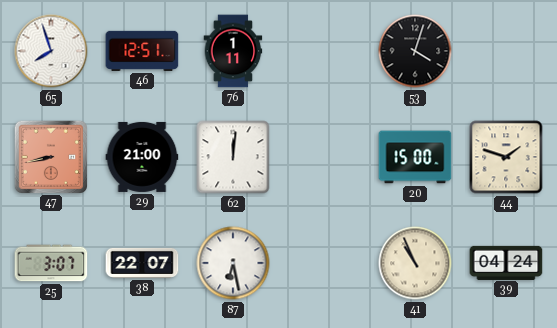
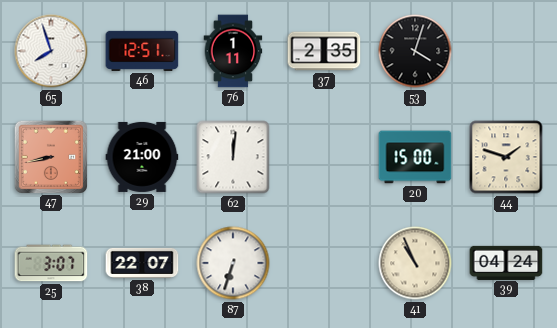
37: none -> 2:35 (324, 51)
87: 6:28 -> 6:33 (233, 263)
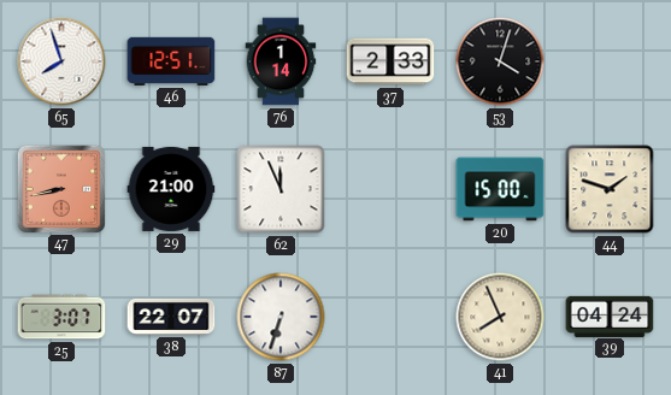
76: 1:11 -> 1:14 (281, 61)
37: 2:35 -> 2:33 (390, 61)
62: 12:01 -> 11:56 (281, 189)
41: 10:56 -> 7:56 (500, 317)
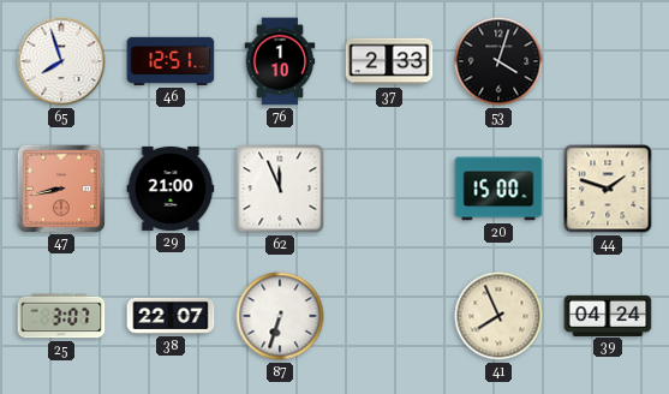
76: 1:14 -> 1:10 (280, 61)
